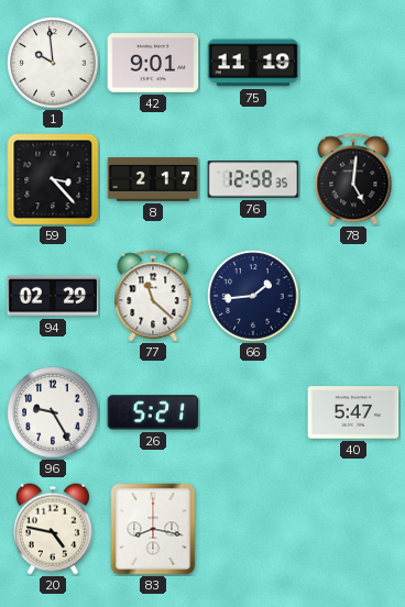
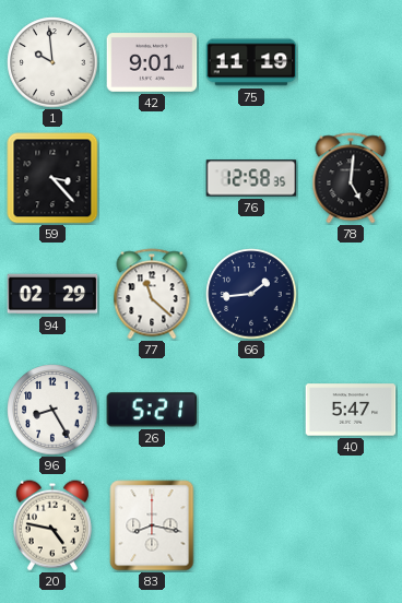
8: 2:17 -> none (153, 179)
96: 9:25 -> 8:25 (52, 410)
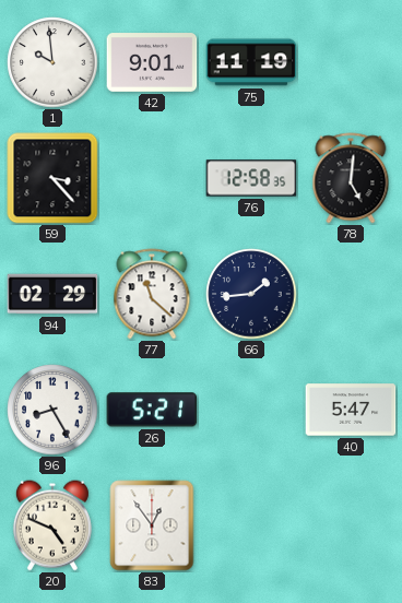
20: 4:47 -> 4:49 (52, 525)
83: 8:17 -> 12:54 (152, 525)
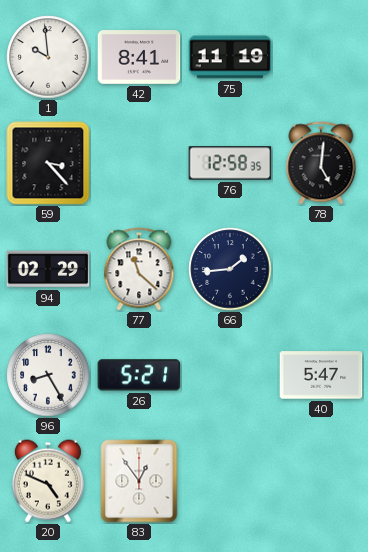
42: 9:01 -> 8:41 (139, 57)
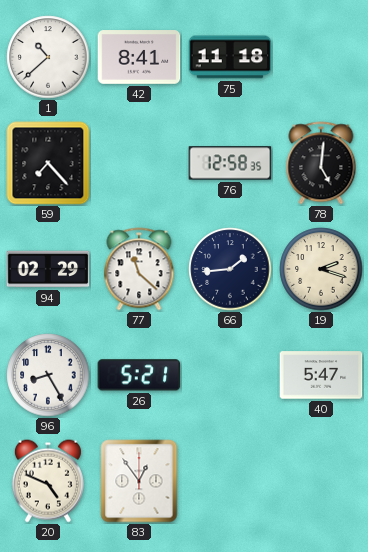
1: 9:59 -> 10:38 (48, 57)
75: 11:19 -> 11:18 (230, 57)
59: 3:23 -> 7:23 (48, 163)
19: none -> 2:18 (321, 269)
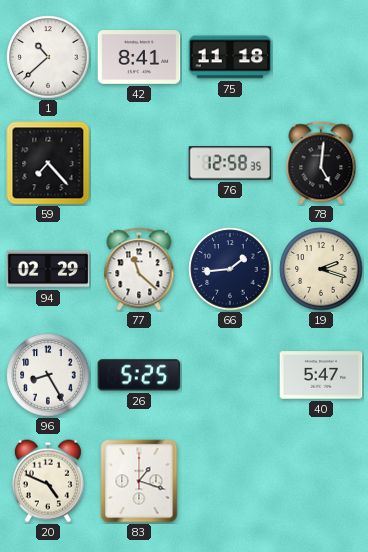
26: 5:21 -> 5:25 (139, 375)
83: 12:54 -> 1:18 (139, 481)
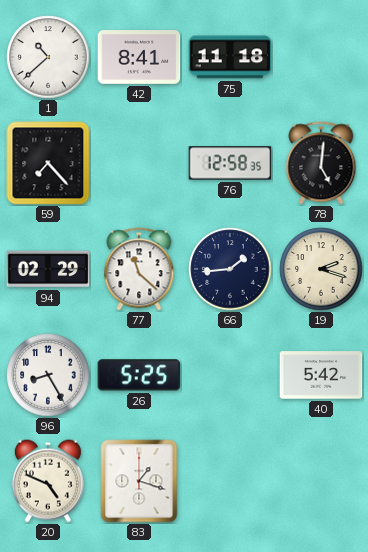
40: 5:47 -> 5:42 (321, 375)
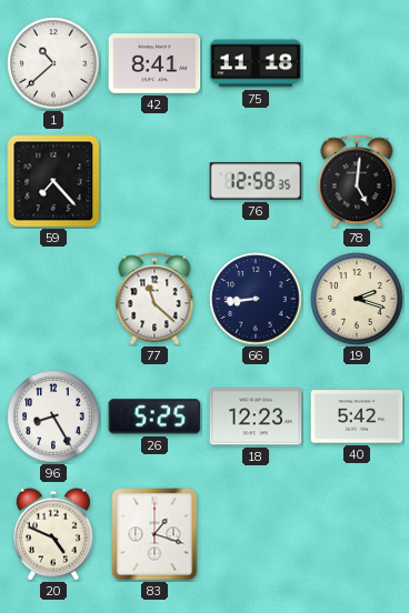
94: 02:29 -> none (48, 269)
66: 1:44 -> 8:44 (256, 299)
18: none -> 12:23 (256, 416)
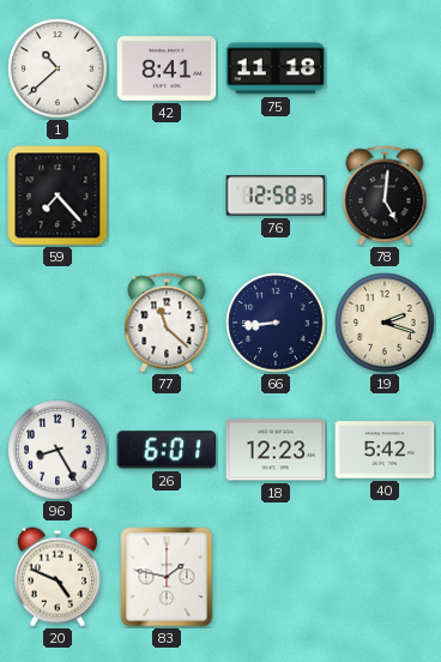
26: 5:25 -> 6:01 (167, 450)
83: 1:18 -> 1:47 (167, 577)
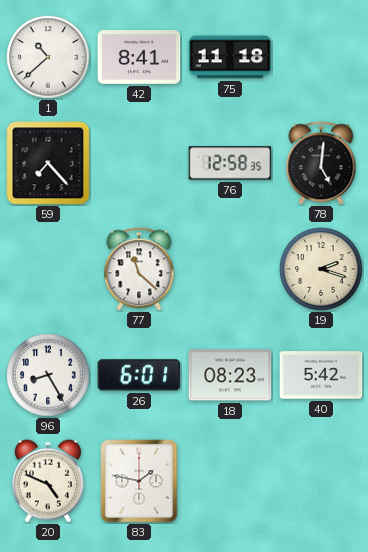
66: 8:44 -> none (276, 323)
18: 12:23 -> 08:23 (230, 375)
